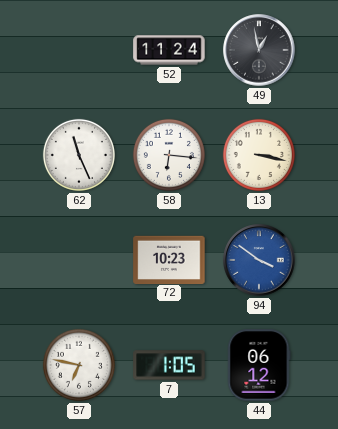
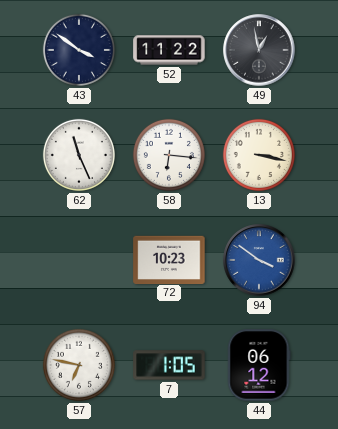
43: none -> 3:51 (79, 50)
52: 11:24 -> 11:22 (169, 50)
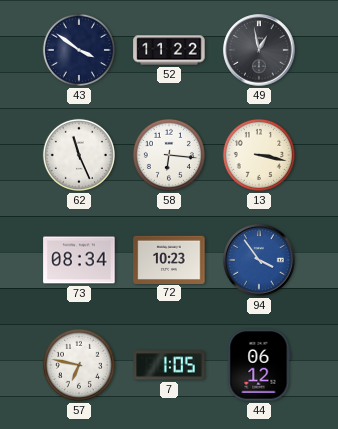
73: none -> 08:34 (79, 260)
94: 3:51 -> 3:54 (259, 260)
